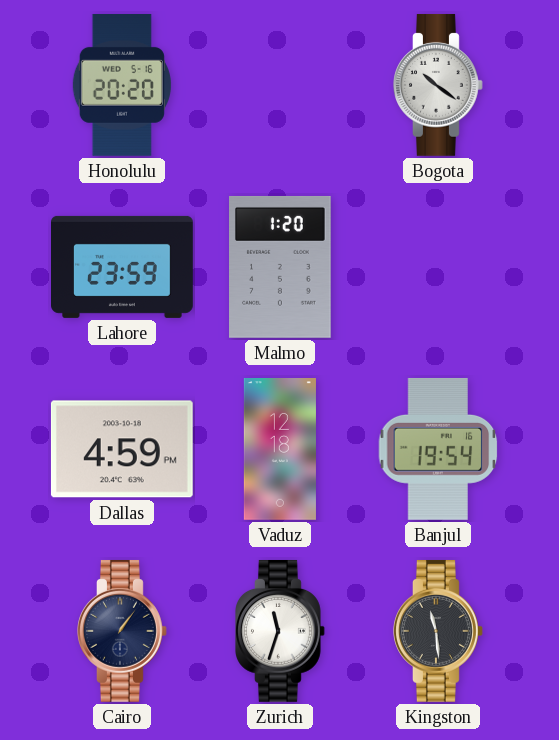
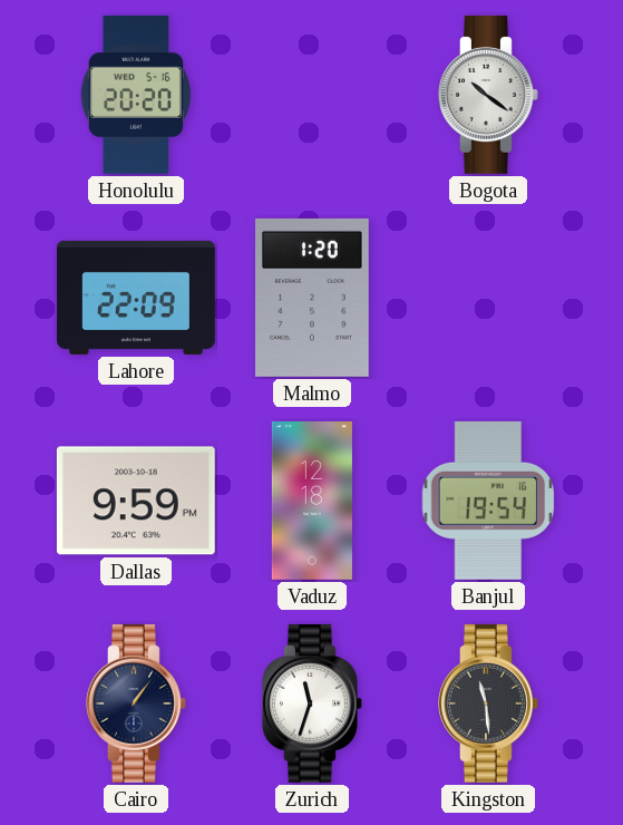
Lahore: 23:59 -> 22:09 (137, 298)
Dallas: 4:59 -> 9:59 (136, 501)
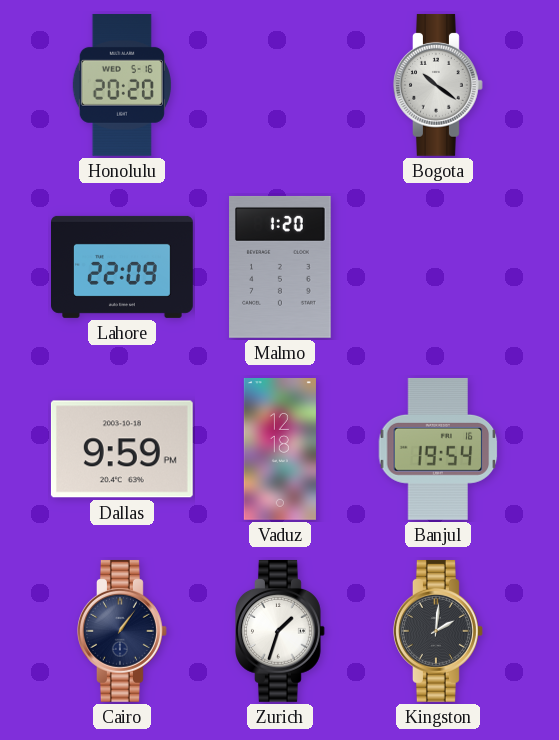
Zurich: 11:33 -> 1:33 (281, 631)
Kingston: 11:29 -> 2:01 (439, 631)
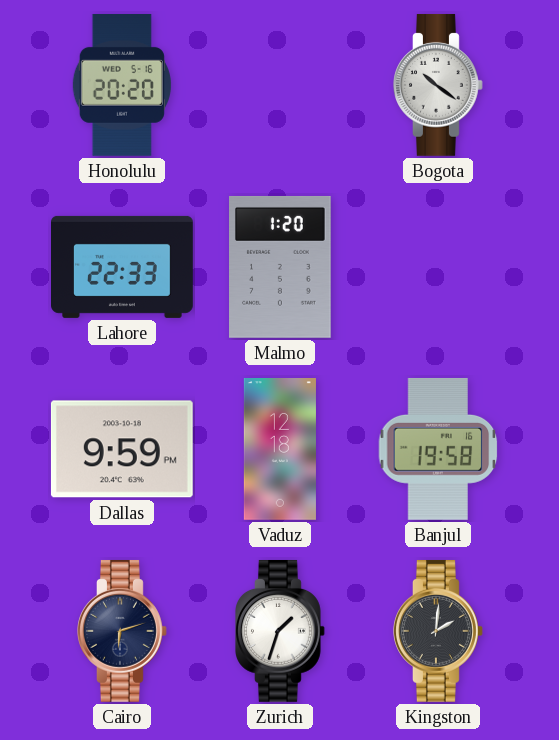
Lahore: 22:09 -> 22:33 (123, 267)
Banjul: 19:54 -> 19:58 (438, 449)
Cairo: 1:06 -> 6:12 (123, 631)
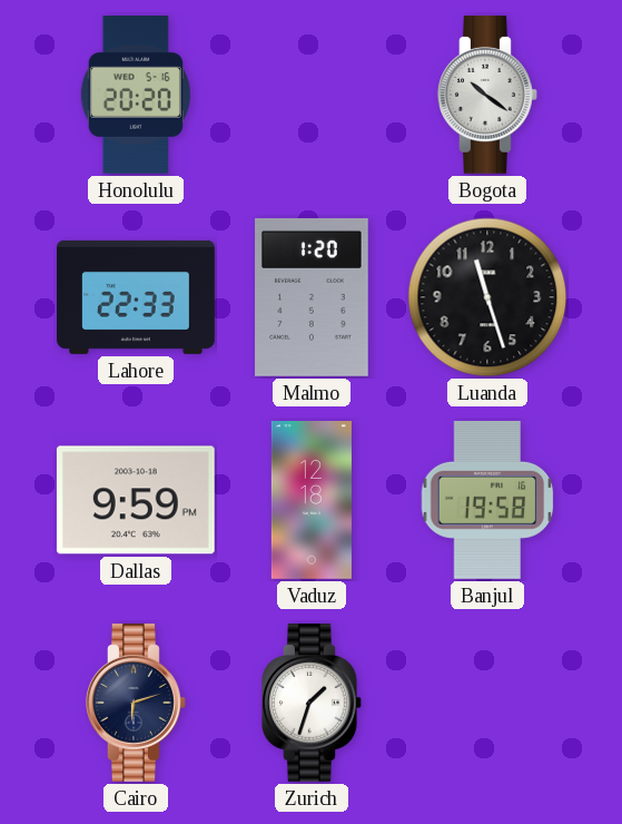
Luanda: none -> 11:27 (487, 297)
Kingston: 2:01 -> none (439, 631)
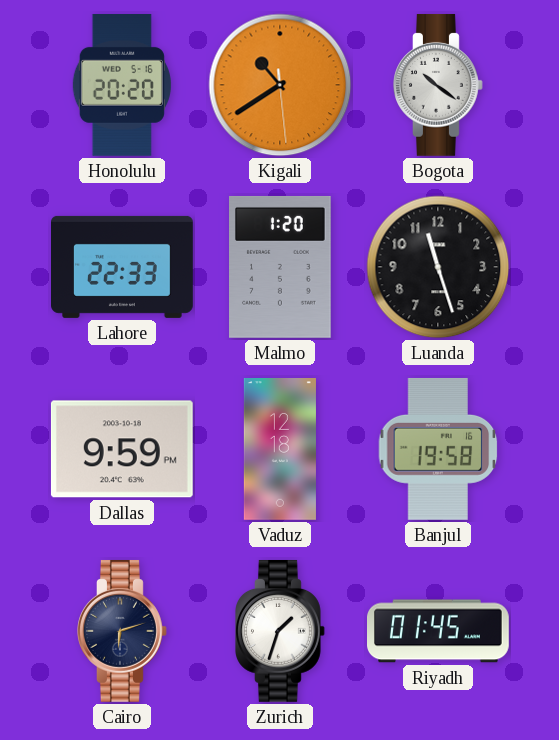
Kigali: none -> 10:39 (280, 85)
Riyadh: none -> 01:45 (439, 631)
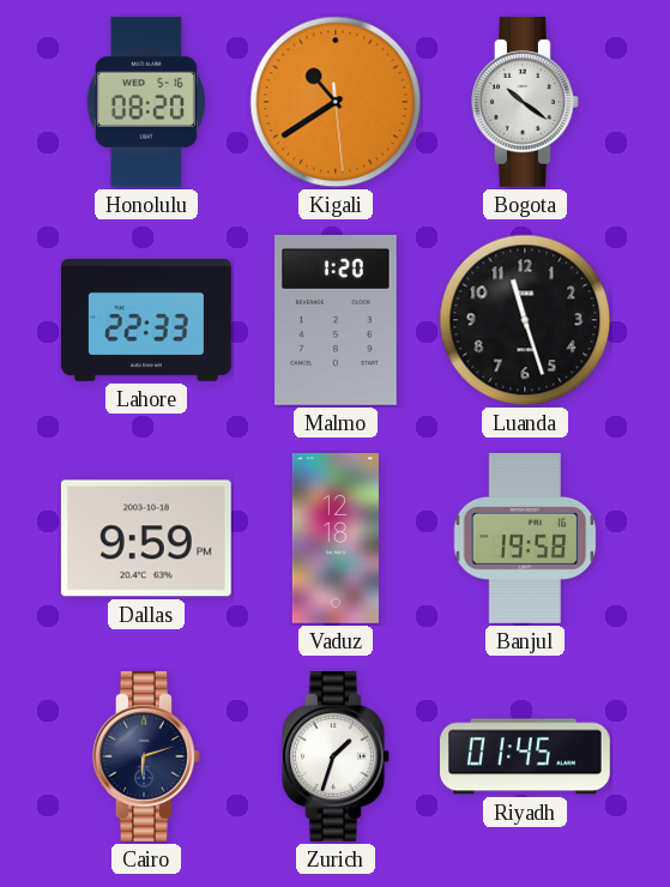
Honolulu: 20:20 -> 08:20 (146, 102)
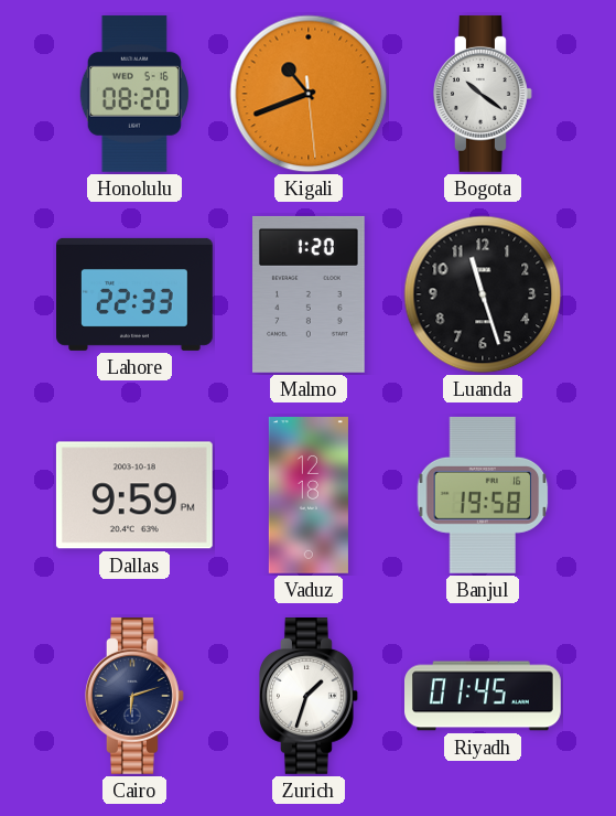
Kigali: 10:39 -> 10:41 (309, 94)
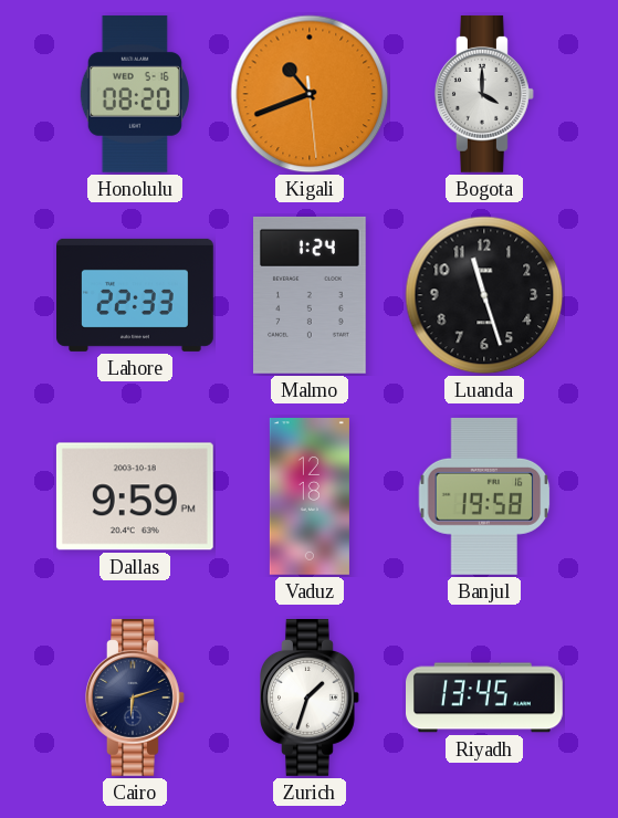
Bogota: 10:21 -> 4:00 (485, 94)
Malmo: 1:20 -> 1:24 (310, 295)
Riyadh: 01:45 -> 13:45 (485, 698)
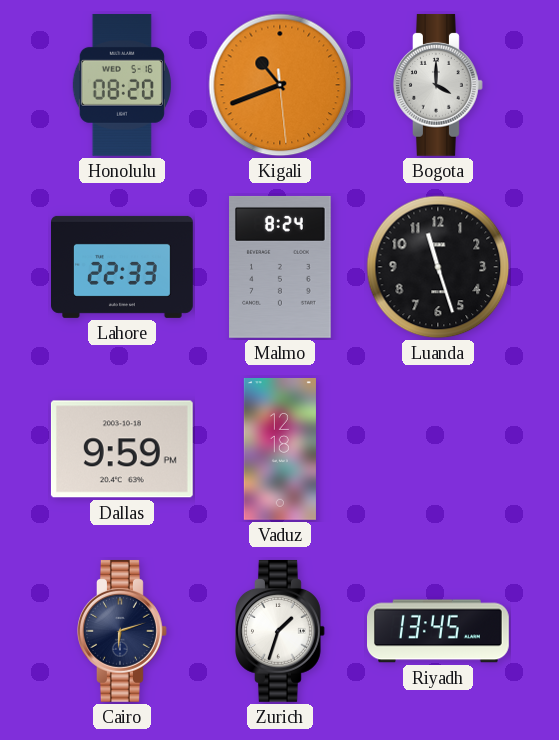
Malmo: 1:24 -> 8:24 (280, 267)
Banjul: 19:58 -> none (484, 496)
